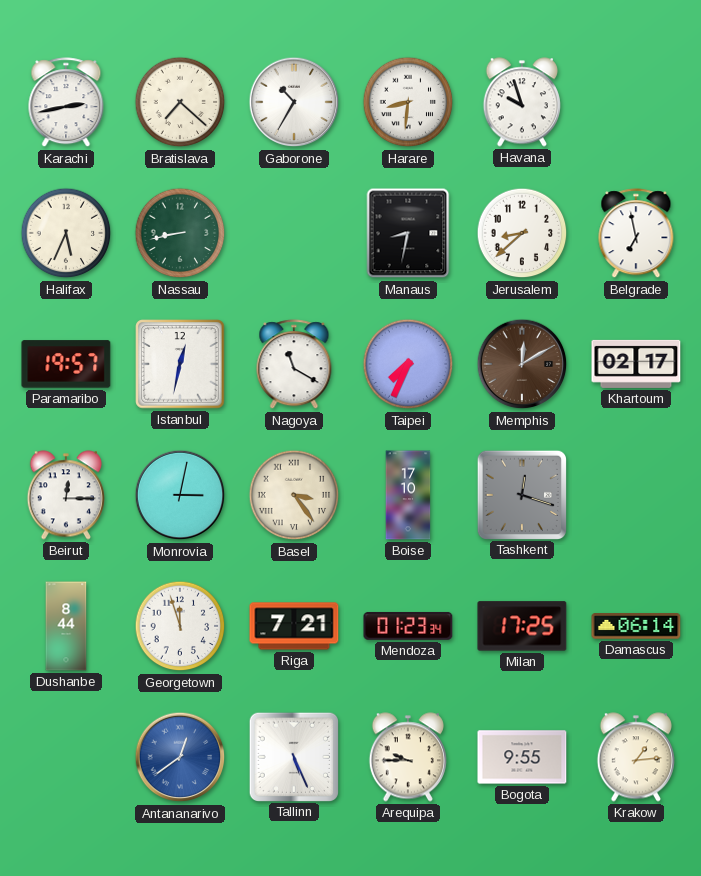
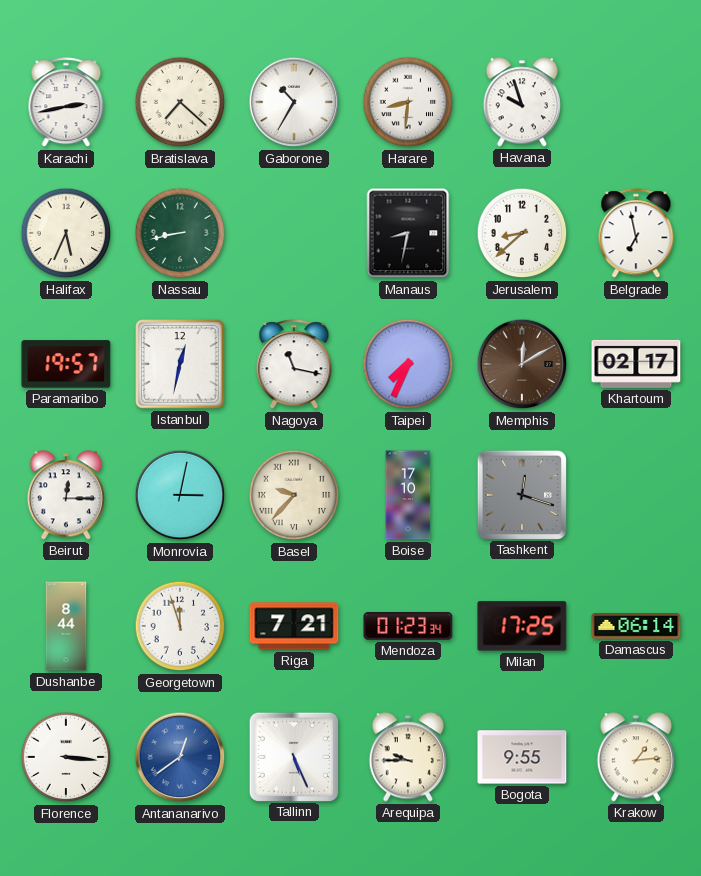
Nagoya: 11:20 -> 11:17 (294, 365)
Basel: 3:24 -> 9:37 (294, 495)
Florence: none -> 3:16 (66, 757)
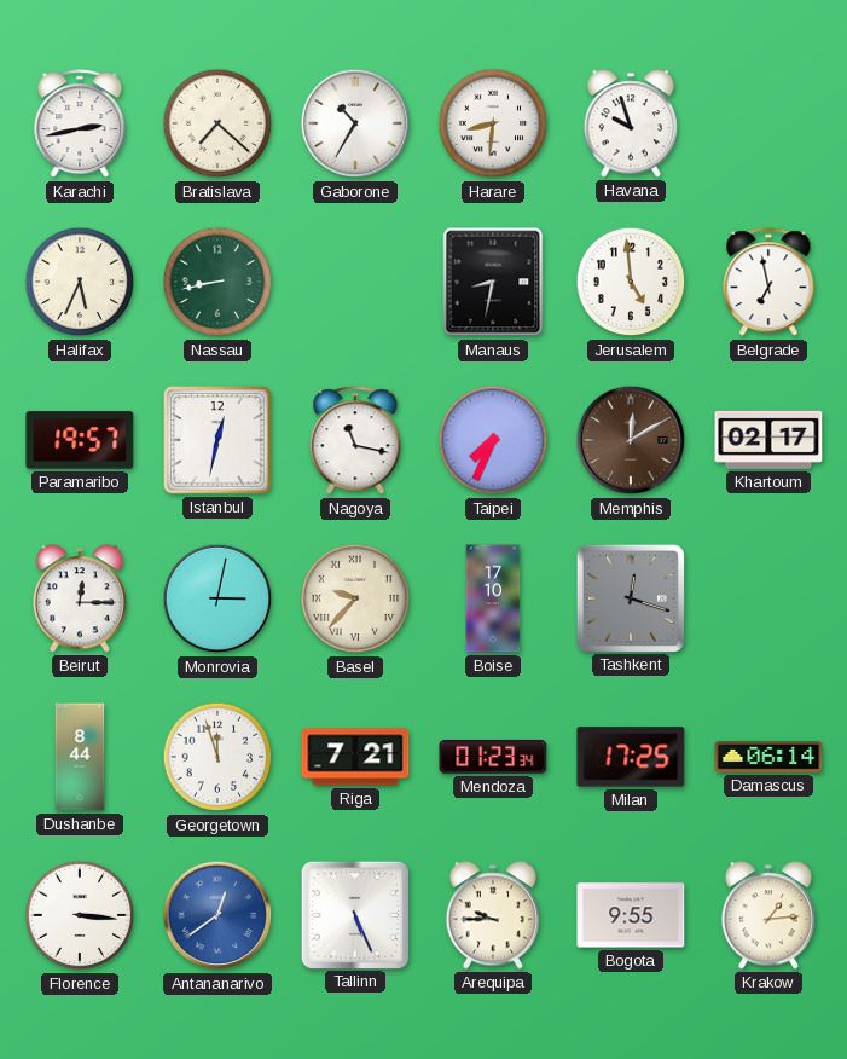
Jerusalem: 8:38 -> 4:59 (631, 282)
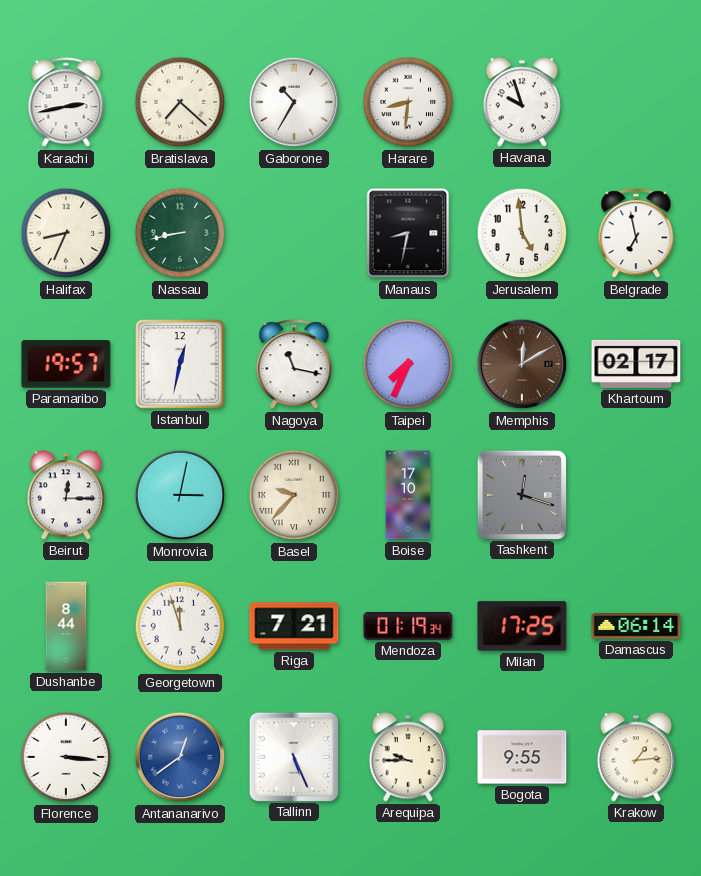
Halifax: 5:34 -> 8:34 (66, 233)
Mendoza: 01:23 -> 01:19 (408, 626)
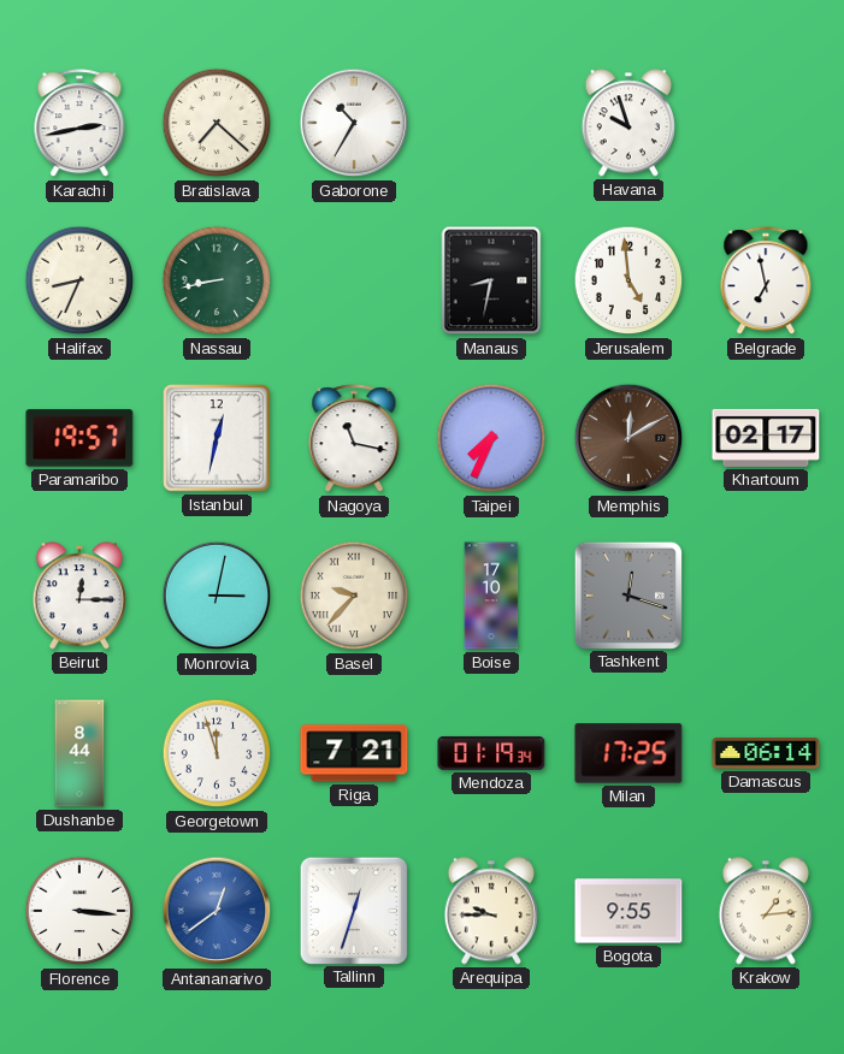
Harare: 8:31 -> none (408, 102)
Tallinn: 5:26 -> 12:33 (353, 910)
